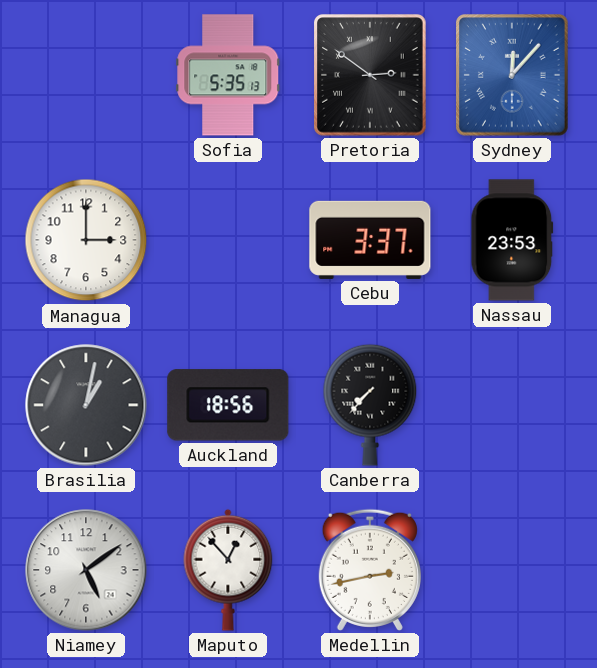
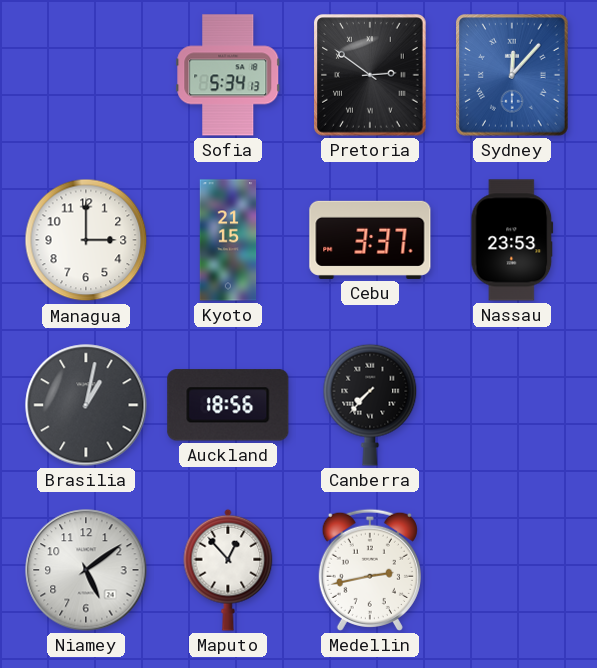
Sofia: 5:35 -> 5:34 (228, 75)
Kyoto: none -> 21:15 (228, 240)
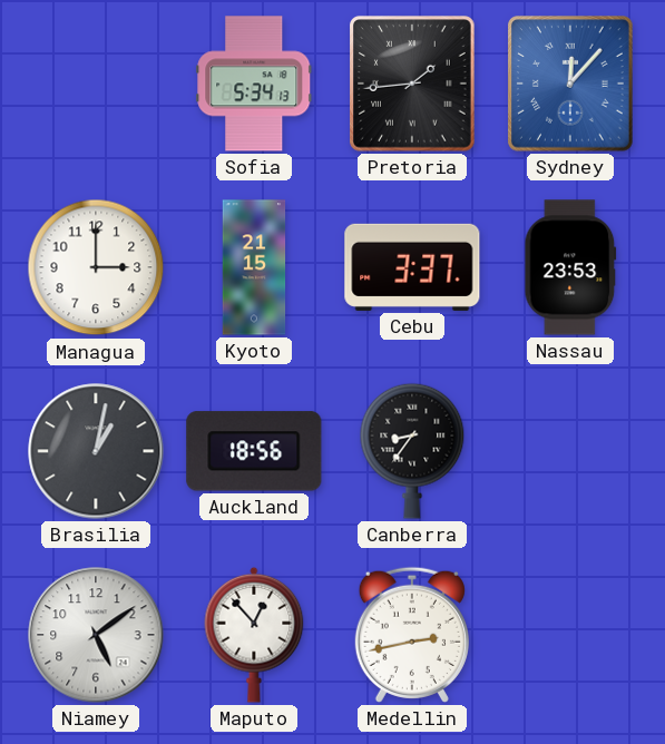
Pretoria: 2:51 -> 1:44 (412, 84)
Canberra: 7:37 -> 8:36 (412, 451)
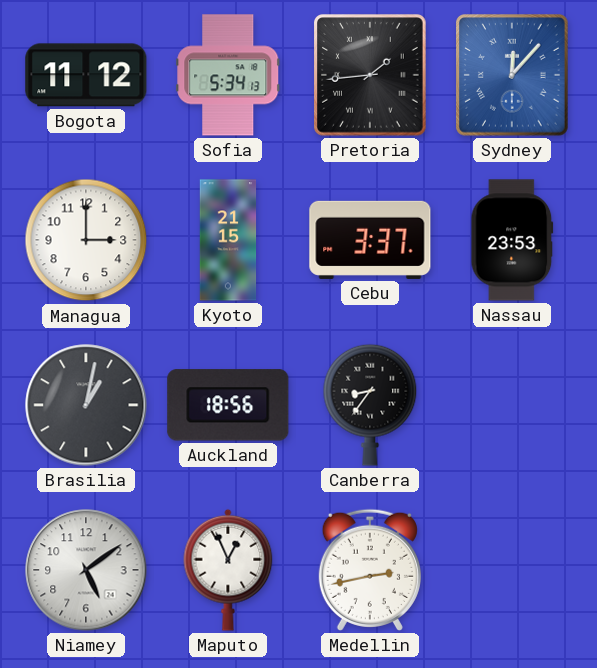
Bogota: none -> 11:12 (86, 75)
Maputo: 12:53 -> 12:56 (228, 570)
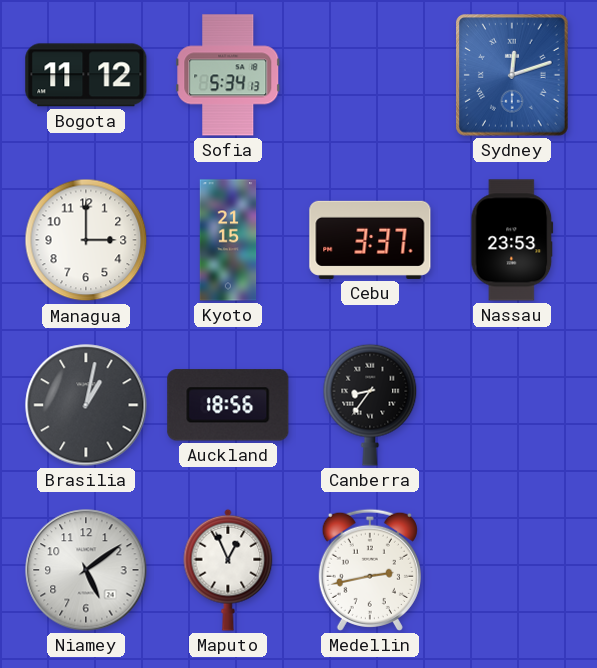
Pretoria: 1:44 -> none (370, 75)
Sydney: 12:07 -> 12:12 (512, 75)
